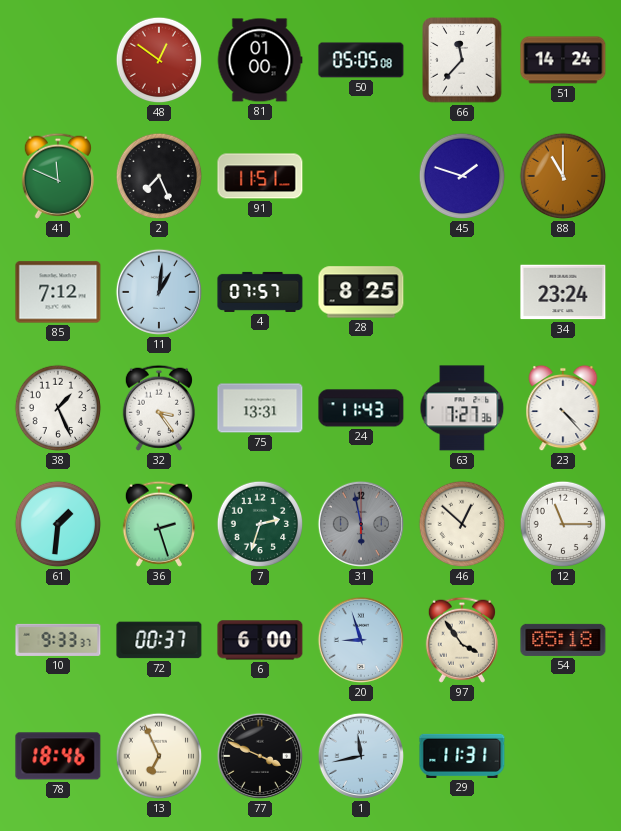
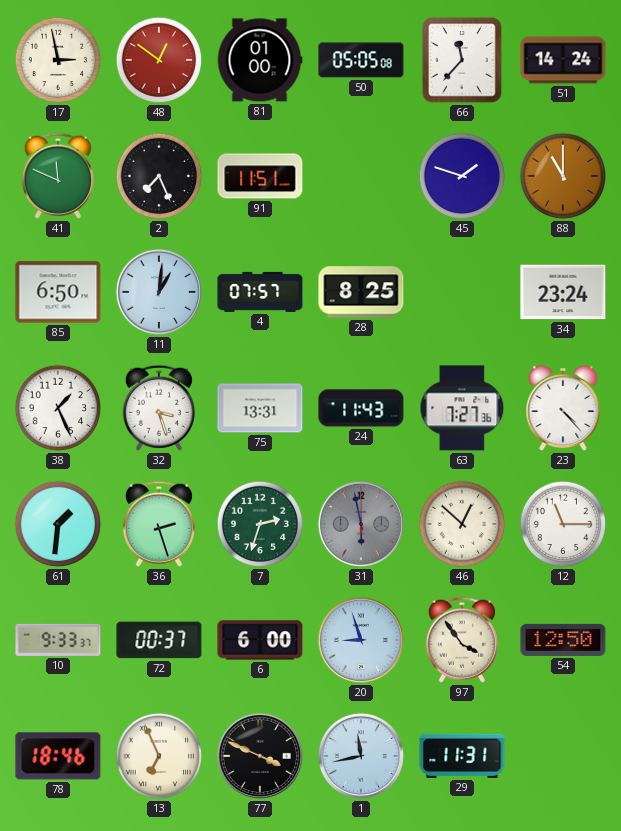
17: none -> 2:58 (58, 60)
85: 7:12 -> 6:50 (58, 292)
32: 3:24 -> 3:27 (159, 408)
54: 05:18 -> 12:50 (563, 640)
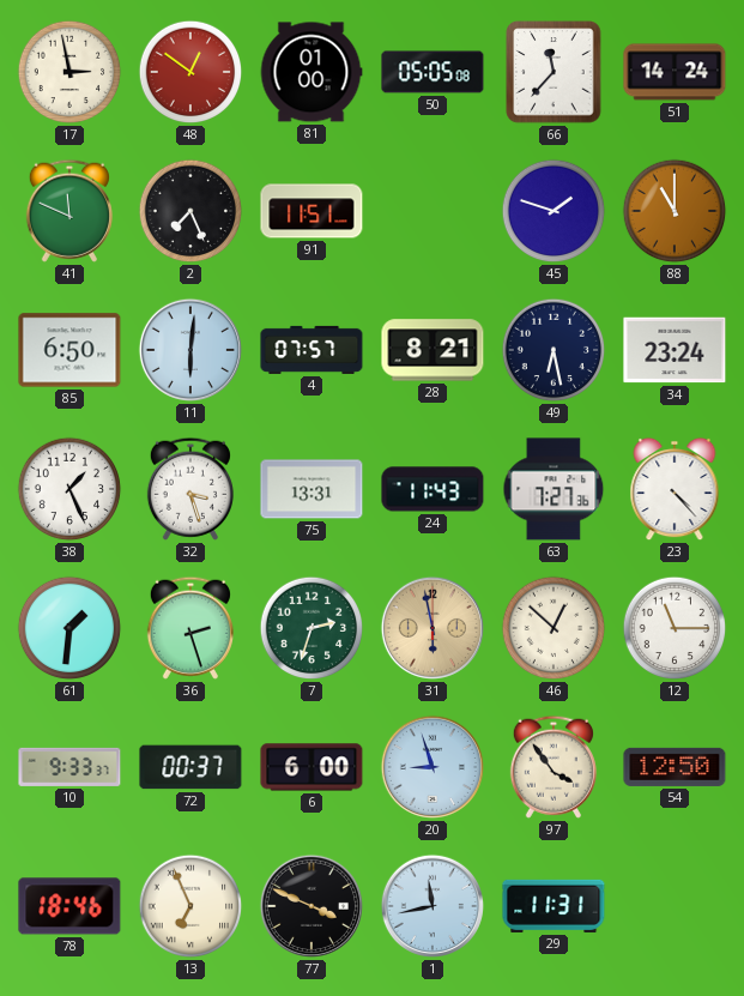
11: 1:01 -> 6:01 (190, 350)
28: 8:25 -> 8:21 (433, 350)
49: none -> 6:28 (554, 350)
31 dial: grey -> champagne (433, 628)
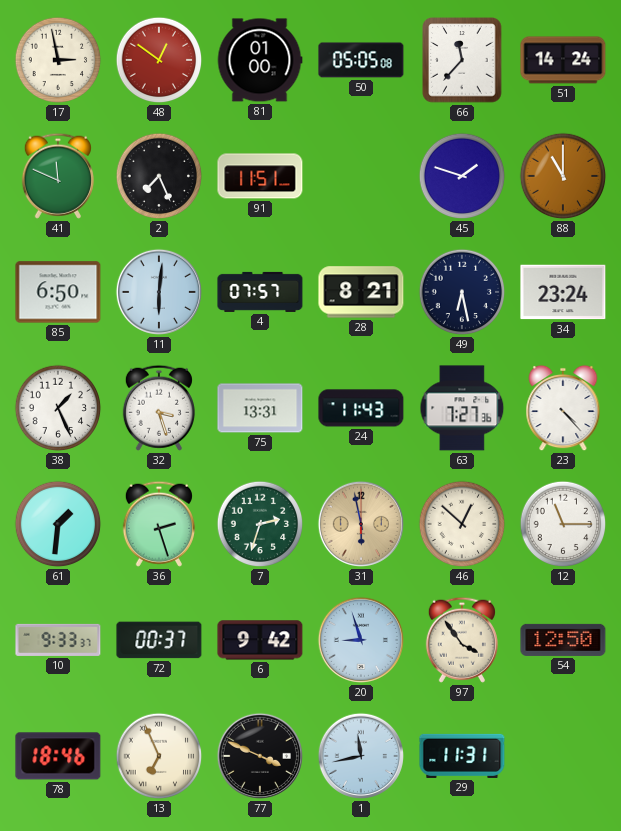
6: 6:00 -> 9:42 (260, 640)
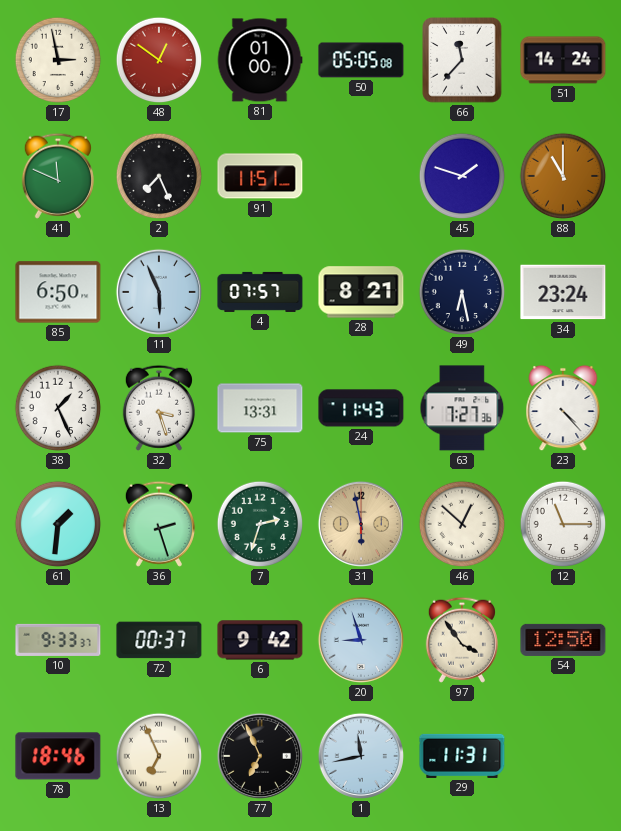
11: 6:01 -> 5:56 (159, 292)
77: 3:49 -> 6:56 (260, 756)
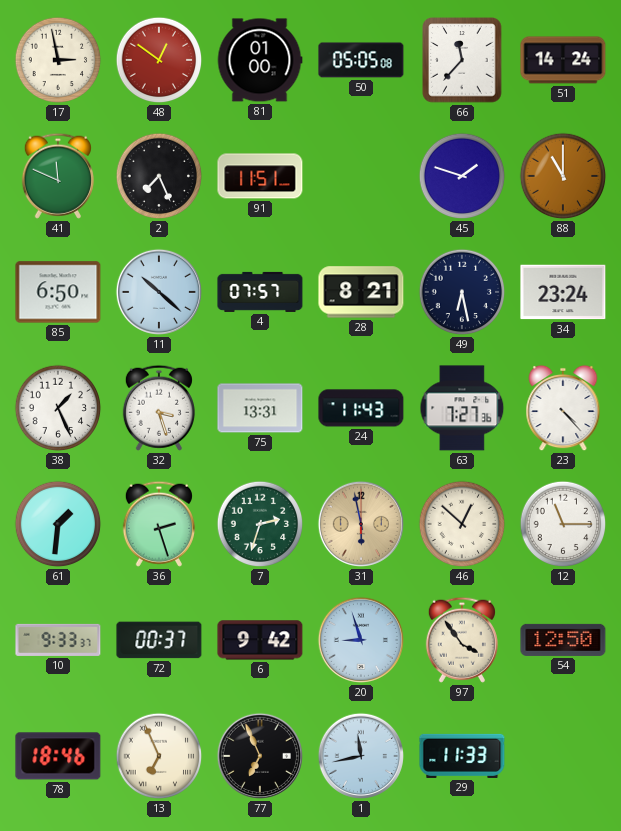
11: 5:56 -> 10:22 (159, 292)
29: 11:31 -> 11:33 (462, 756)
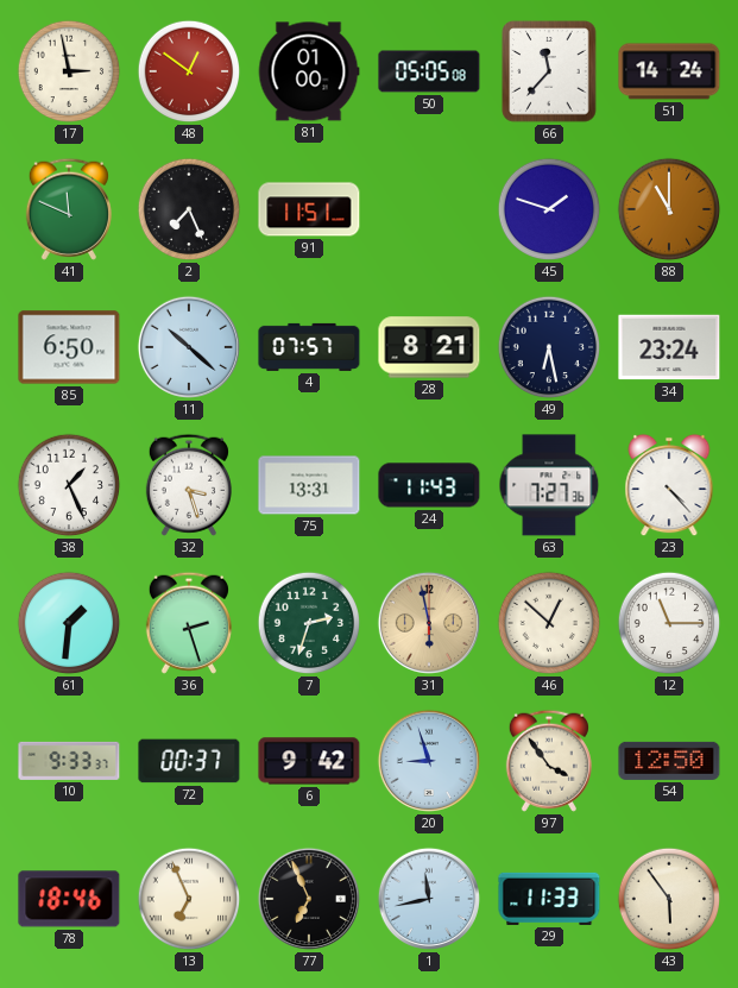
43: none -> 5:54 (669, 899)
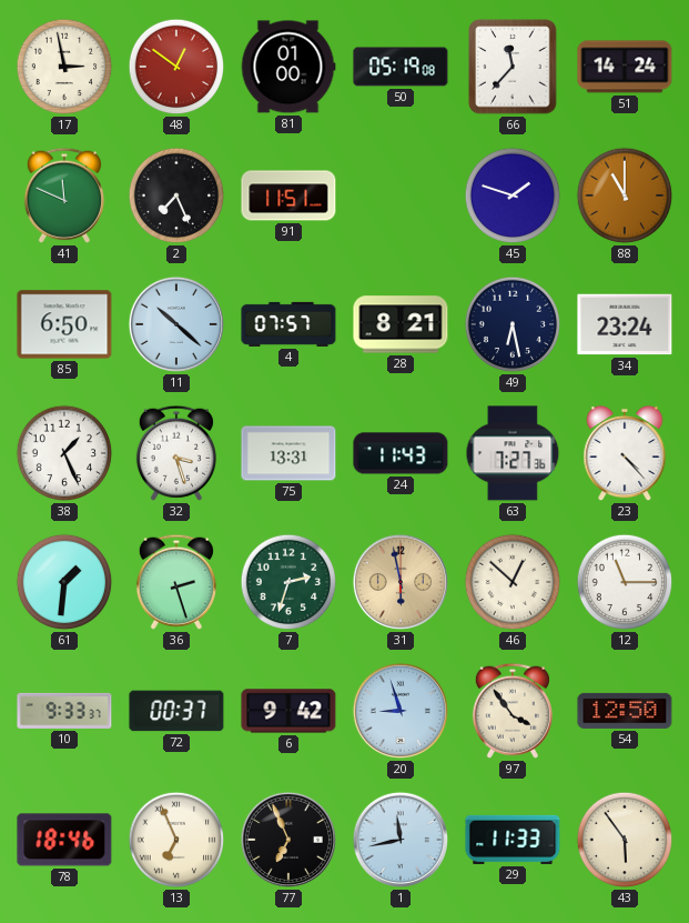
50: 05:05 -> 05:19 (401, 67)
